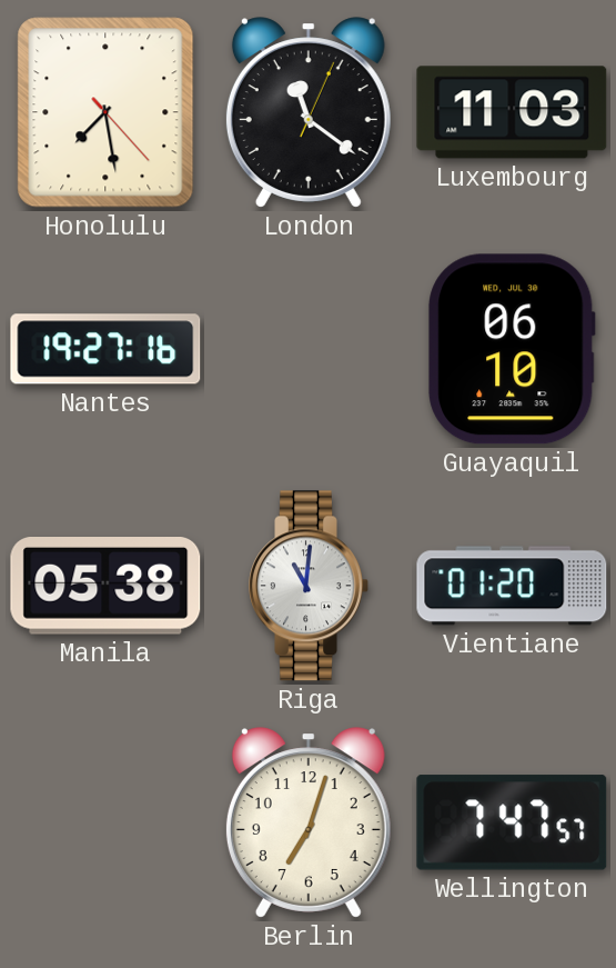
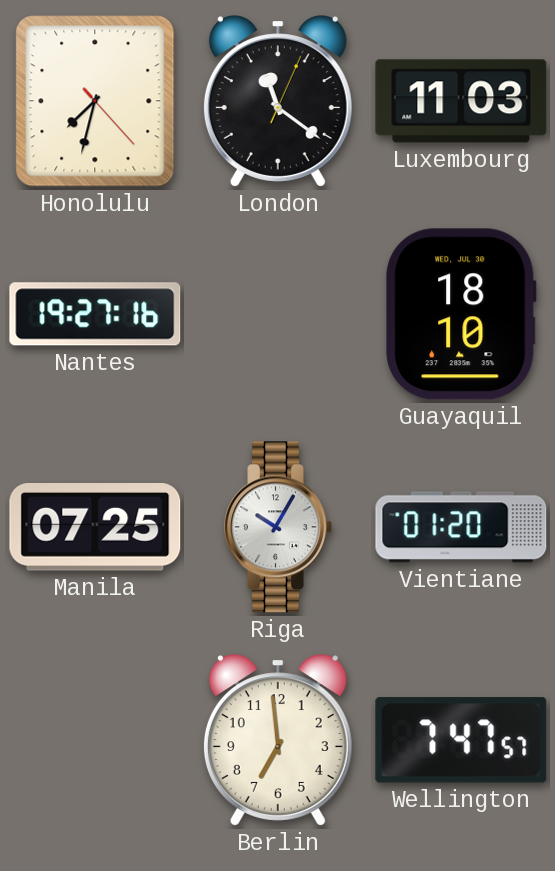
Honolulu: 7:28 -> 7:32 (95, 101)
Guayaquil: 06:10 -> 18:10 (461, 314)
Manila: 05:38 -> 07:25 (95, 528)
Riga: 11:01 -> 10:05 (278, 527)
Berlin: 7:03 -> 6:59 (278, 740)
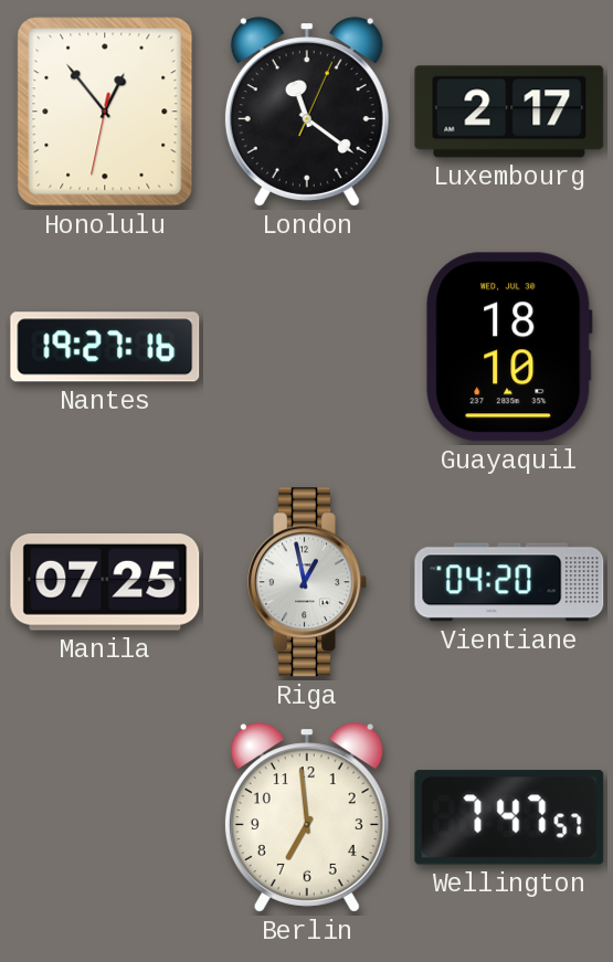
Honolulu: 7:32 -> 12:53 (105, 112)
Luxembourg: 11:03 -> 2:17 (509, 112)
Riga: 10:05 -> 12:58 (307, 582)
Vientiane: 01:20 -> 04:20 (509, 582)
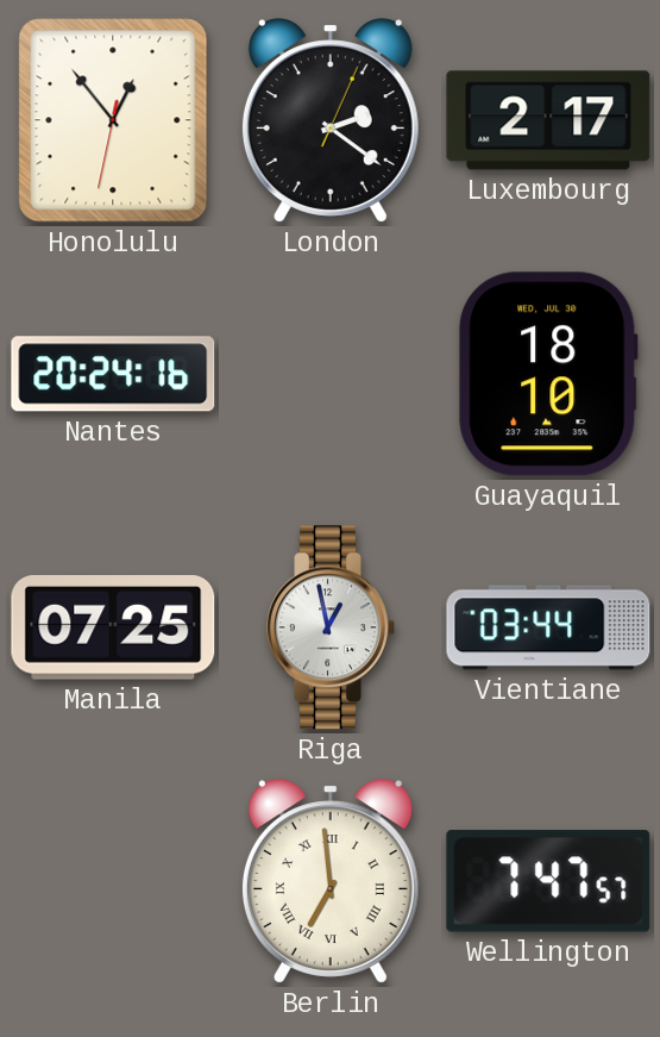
London: 11:21 -> 2:21 (331, 120)
Nantes: 19:27 -> 20:24 (113, 374)
Vientiane: 04:20 -> 03:44 (548, 627)
Berlin numerals: Arabic -> Roman (331, 881)
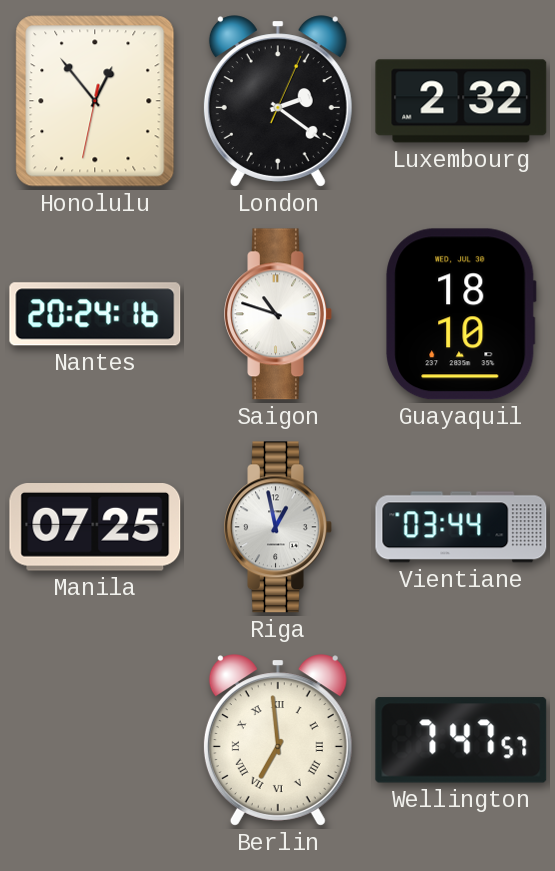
Luxembourg: 2:17 -> 2:32 (461, 101)
Saigon: none -> 10:48 (278, 314)
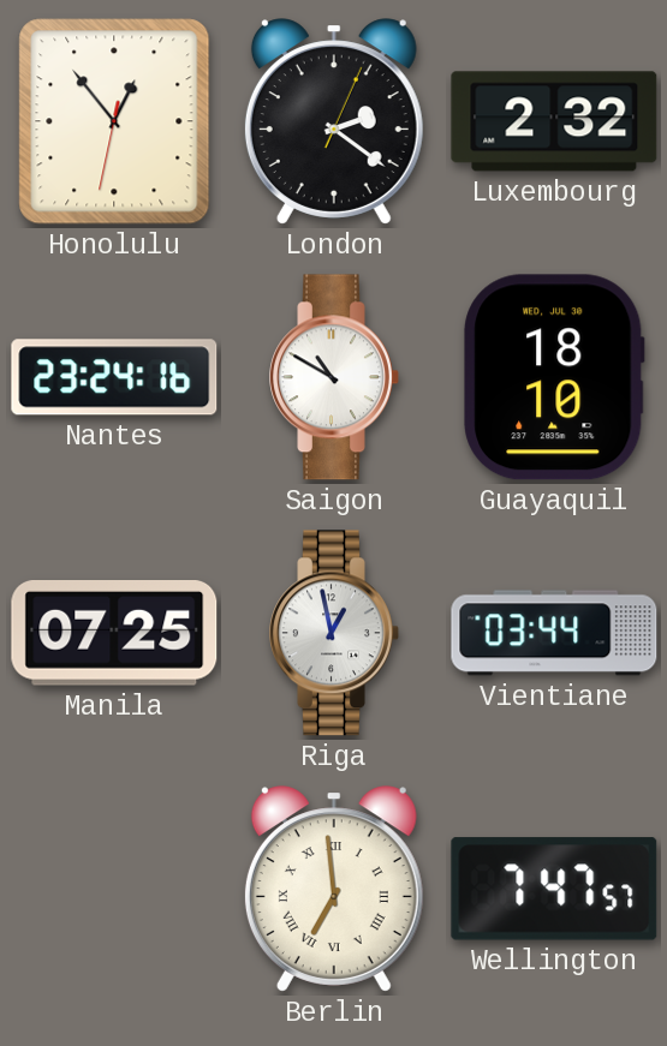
Nantes: 20:24 -> 23:24 (114, 377)
Saigon: 10:48 -> 10:50 (334, 377)
